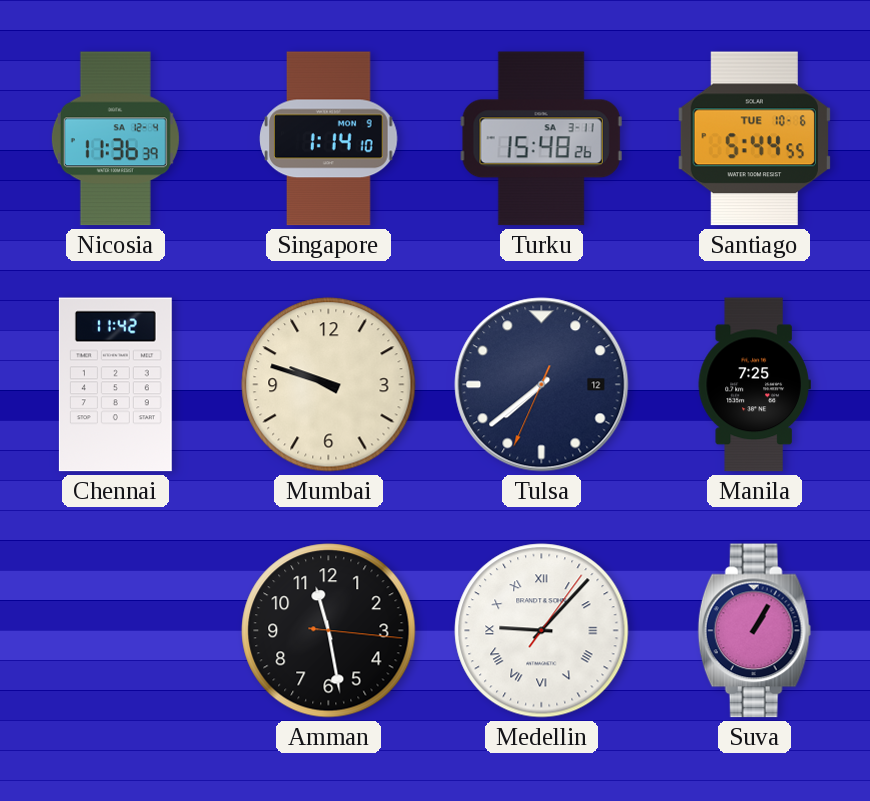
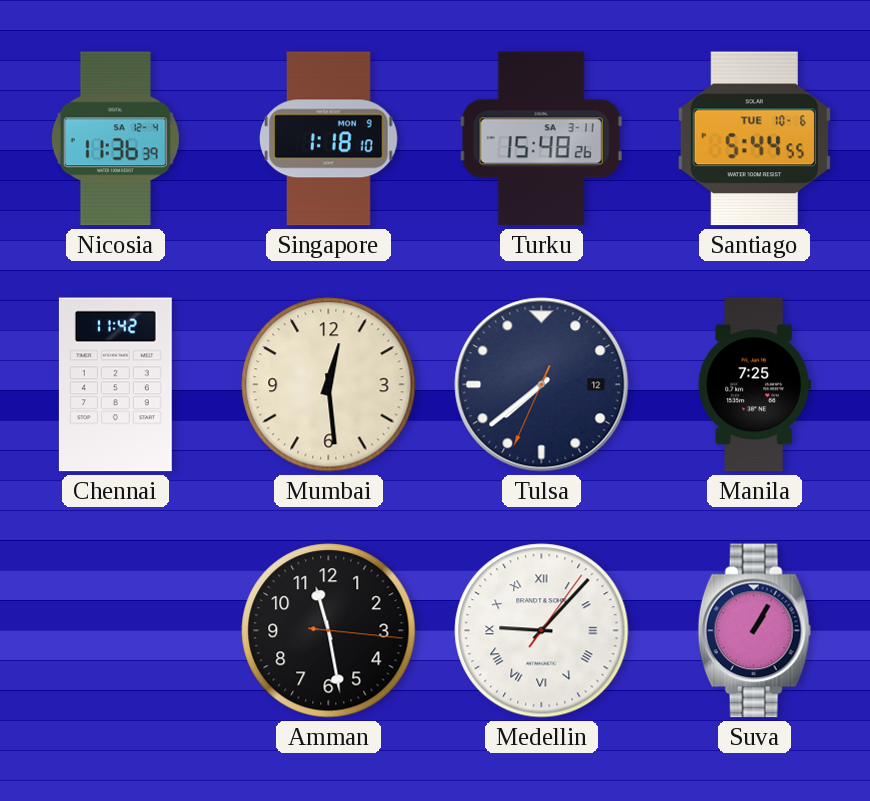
Singapore: 1:14 -> 1:18 (329, 139)
Mumbai: 9:48 -> 12:29 (329, 385)
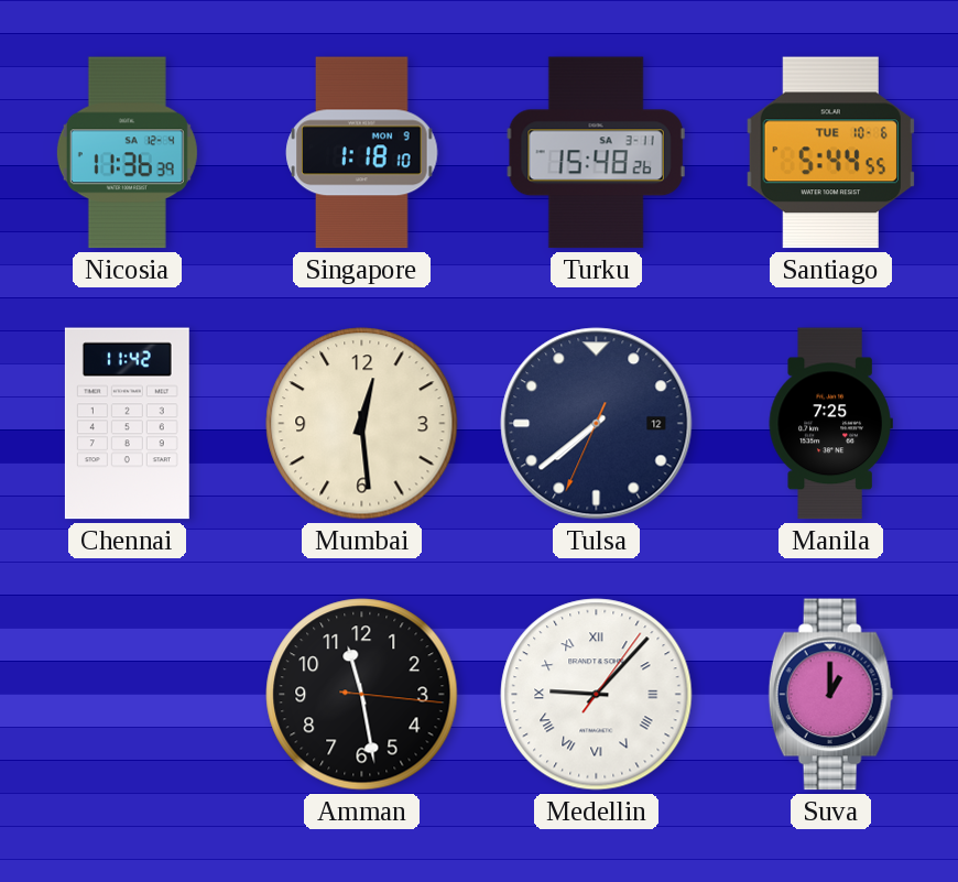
Suva: 1:05 -> 1:00 (831, 695)
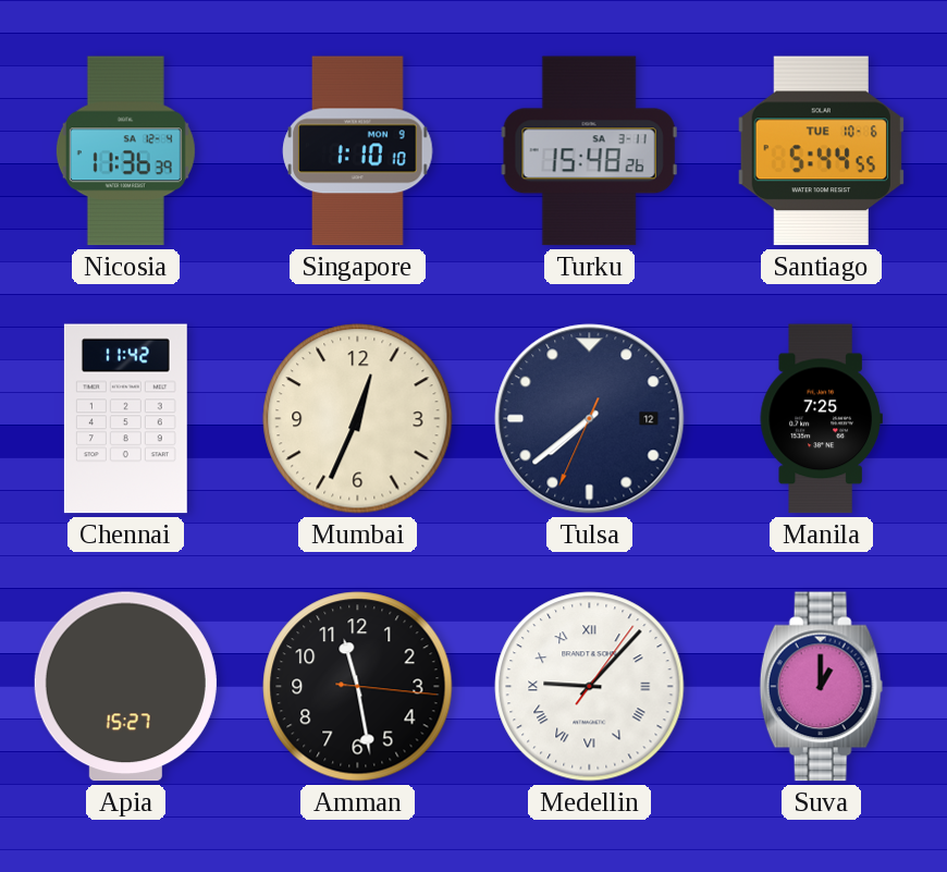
Singapore: 1:18 -> 1:10 (358, 151)
Mumbai: 12:29 -> 12:34 (358, 419)
Apia: none -> 15:27 (125, 687)
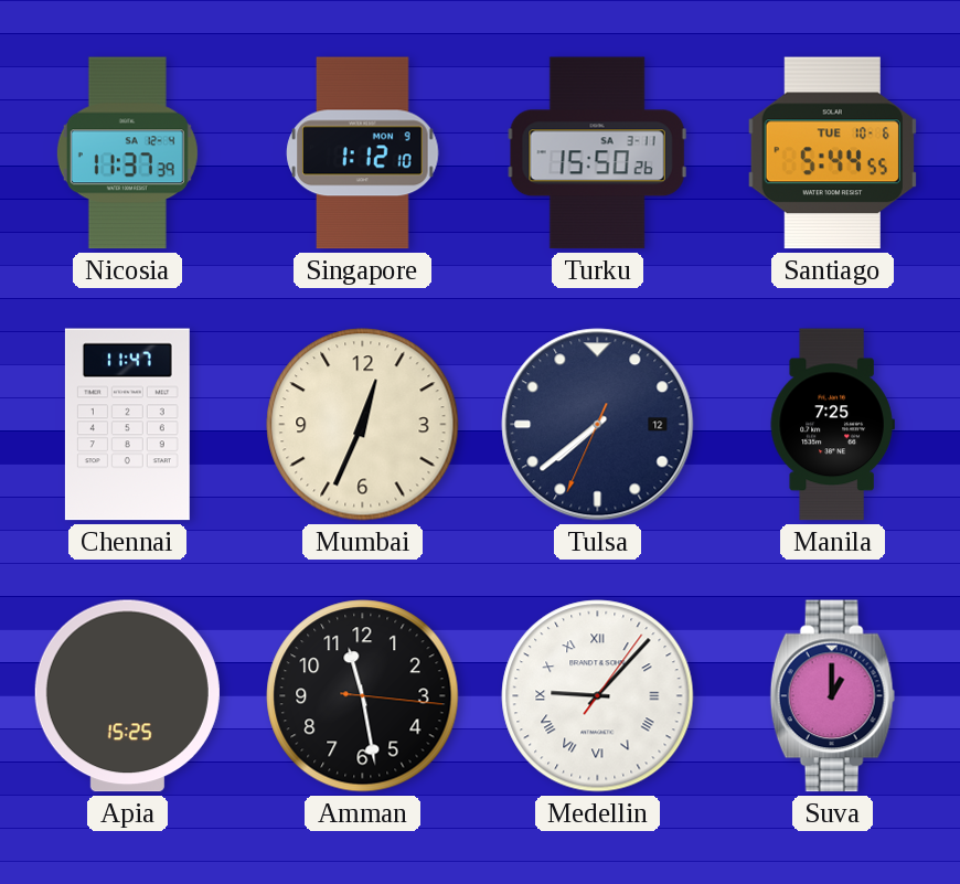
Nicosia: 11:36 -> 11:37 (127, 153)
Singapore: 1:10 -> 1:12 (363, 153)
Turku: 15:48 -> 15:50 (597, 153)
Chennai: 11:42 -> 11:47 (127, 425)
Apia: 15:27 -> 15:25 (127, 696)
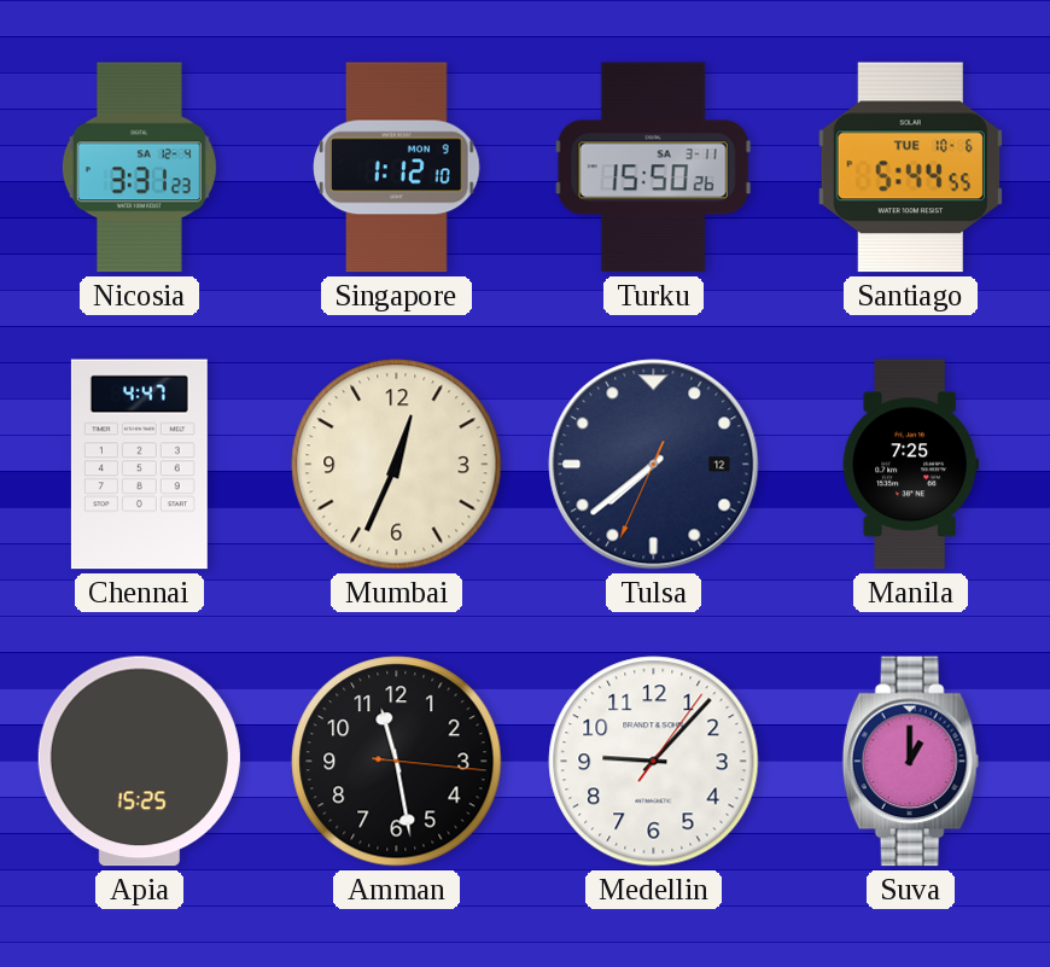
Nicosia: 11:37 -> 3:31 (139, 168)
Chennai: 11:47 -> 4:47 (139, 465)
Medellin numerals: Roman -> Arabic (654, 762)
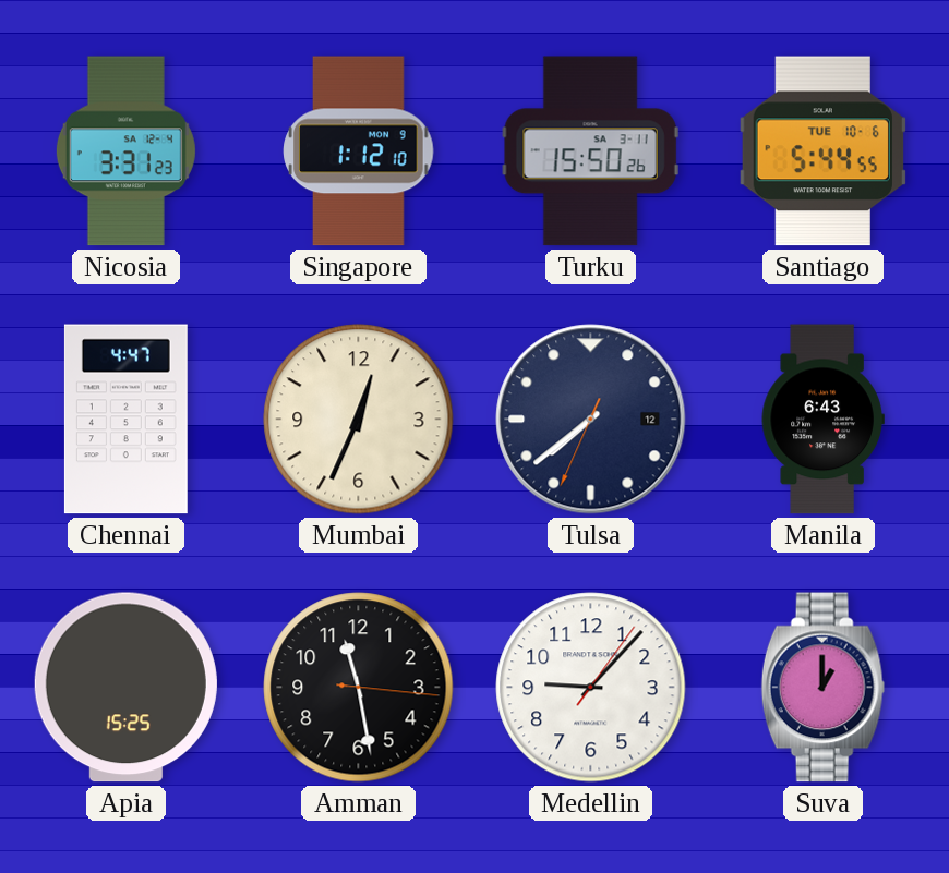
Manila: 7:25 -> 6:43 (822, 420)
